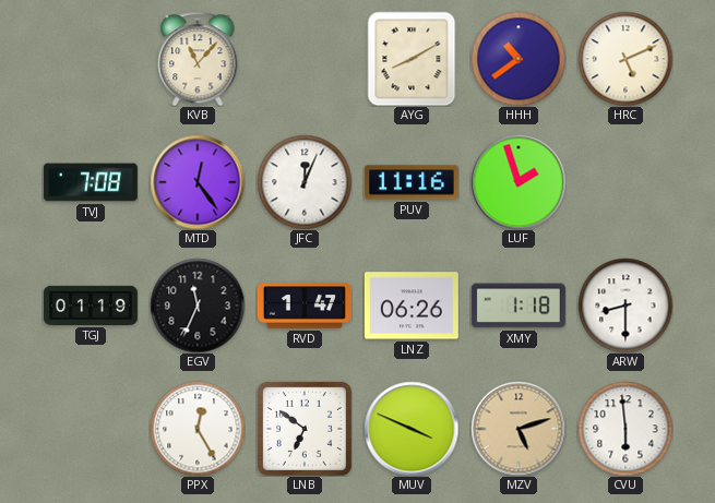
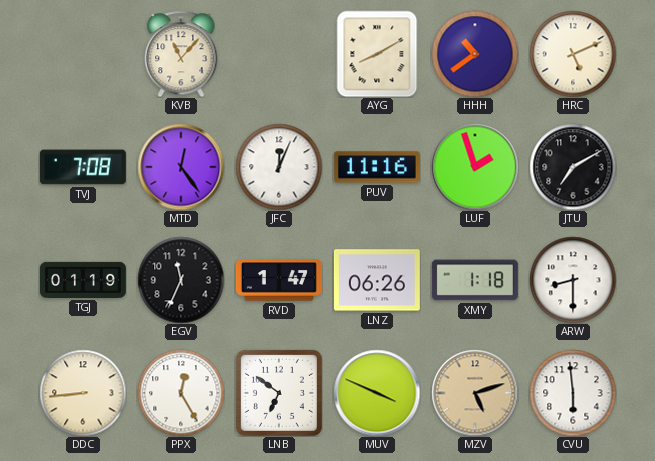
JTU: none -> 7:10 (573, 167)
DDC: none -> 8:44 (83, 393)
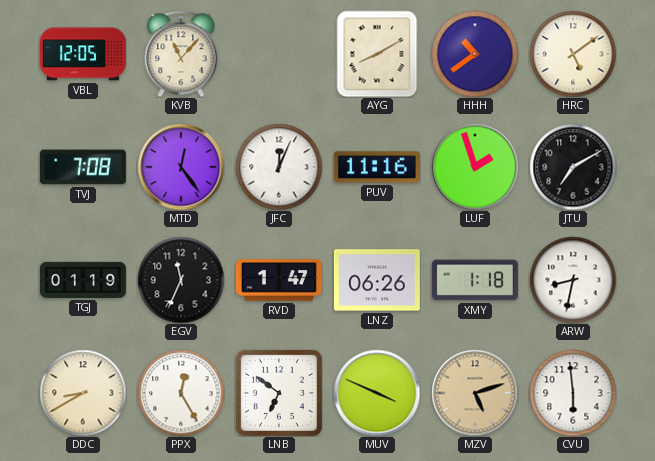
VBL: none -> 12:05 (83, 54)
HRC: 5:11 -> 5:09 (573, 54)
ARW: 8:30 -> 8:32 (573, 280)
DDC: 8:44 -> 8:40 (83, 393)
